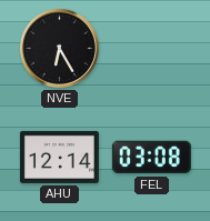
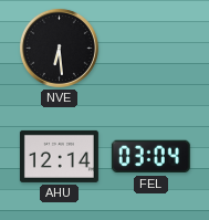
NVE: 6:25 -> 6:29 (59, 48)
FEL: 03:08 -> 03:04 (150, 157)
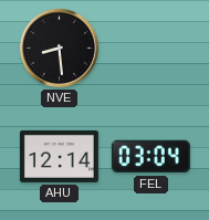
NVE: 6:29 -> 8:29 (59, 48)
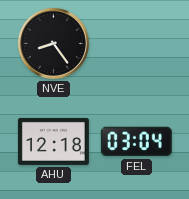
NVE: 8:29 -> 8:24 (53, 43)
AHU: 12:14 -> 12:18 (53, 141)
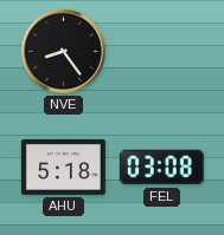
AHU: 12:18 -> 5:18 (63, 167)
FEL: 03:04 -> 03:08 (161, 168)
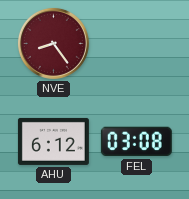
NVE dial: black -> burgundy (53, 43)
AHU: 5:18 -> 6:12 (53, 141)
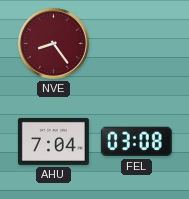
AHU: 6:12 -> 7:04 (53, 141)
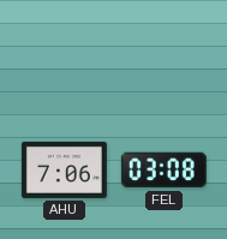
NVE: 8:24 -> none (53, 43)
AHU: 7:04 -> 7:06 (64, 169)
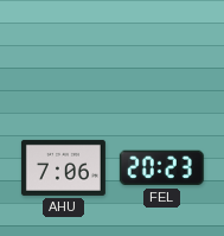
FEL: 03:08 -> 20:23 (161, 168)
